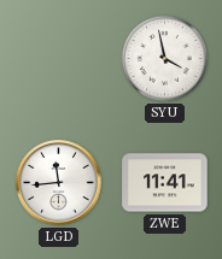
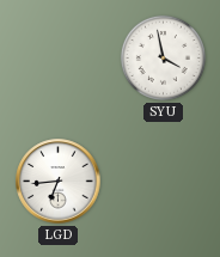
LGD: 11:44 -> 6:44 (59, 182)
ZWE: 11:41 -> none (165, 183)
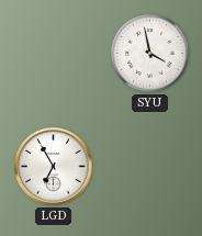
LGD: 6:44 -> 6:55 (54, 167)
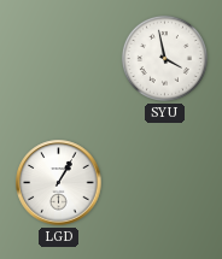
LGD: 6:55 -> 1:05 (59, 183)
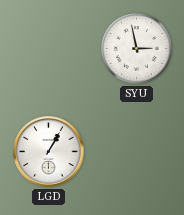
SYU: 3:58 -> 2:58 (136, 48)
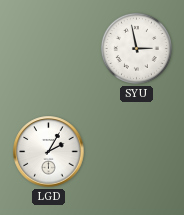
LGD: 1:05 -> 2:05 (49, 152)
